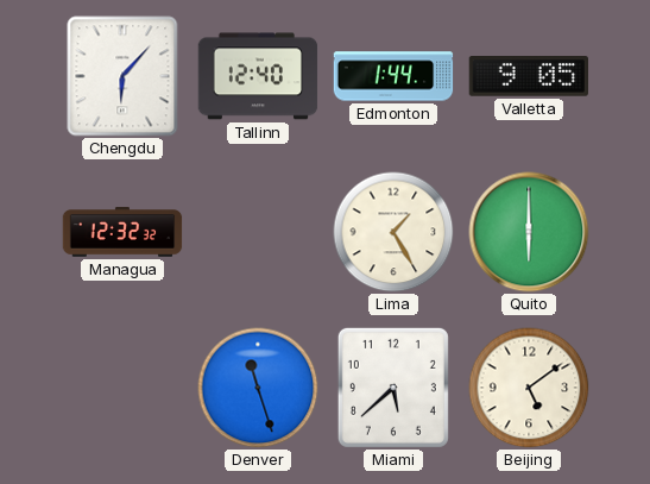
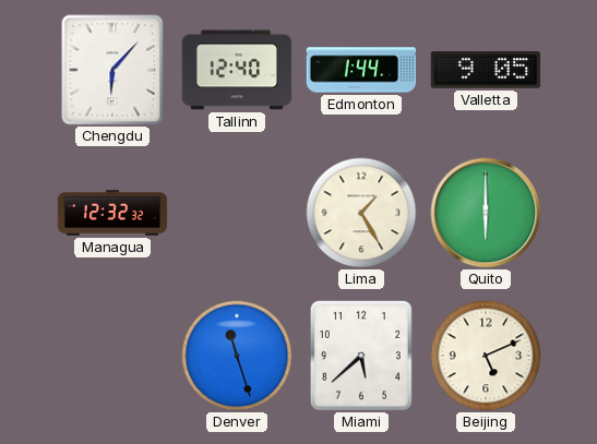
Beijing: 5:09 -> 5:11 (486, 356)
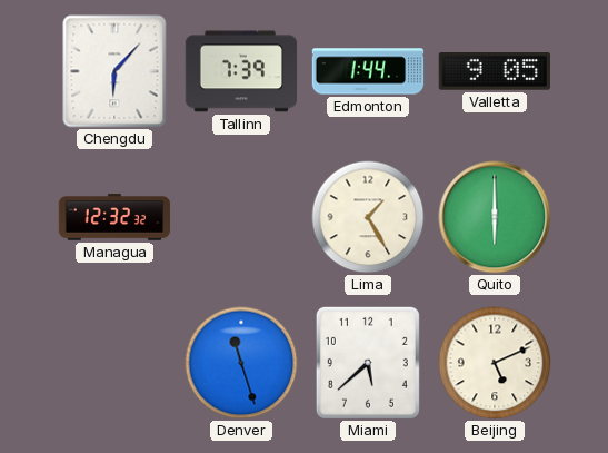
Tallinn: 12:40 -> 7:39 (241, 71)
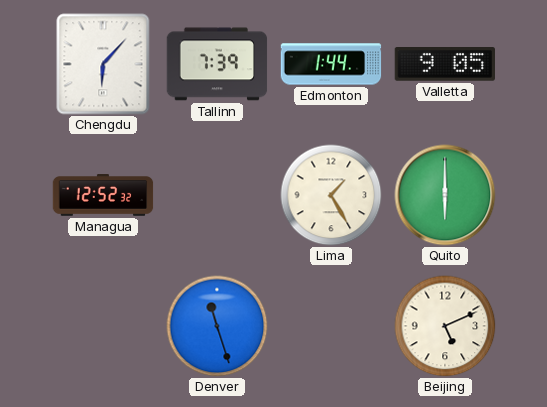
Managua: 12:32 -> 12:52 (103, 195)
Miami: 5:38 -> none (368, 363)
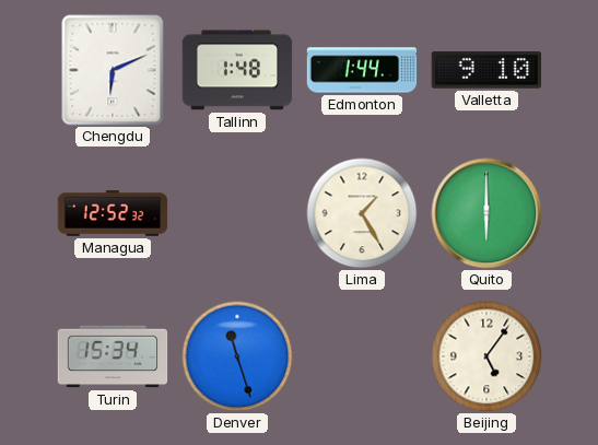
Chengdu: 6:07 -> 6:11 (113, 70)
Tallinn: 7:39 -> 1:48 (237, 70)
Valletta: 9:05 -> 9:10 (485, 71)
Turin: none -> 15:34 (113, 356)
Beijing: 5:11 -> 5:06 (486, 356)
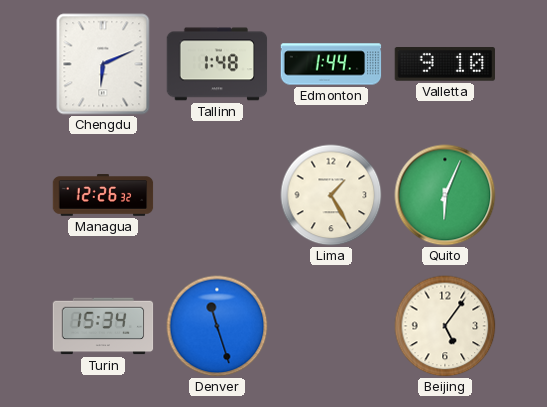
Managua: 12:52 -> 12:26 (103, 195)
Quito: 6:00 -> 6:04 (445, 195)
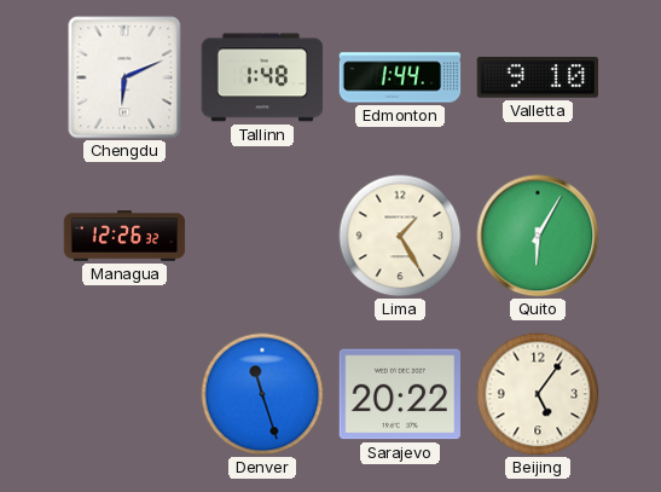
Quito: 6:04 -> 6:05 (538, 236)
Turin: 15:34 -> none (103, 326)
Sarajevo: none -> 20:22 (400, 394)
